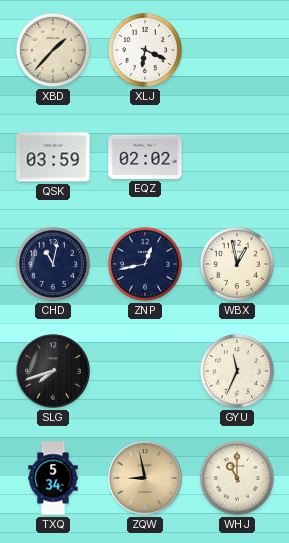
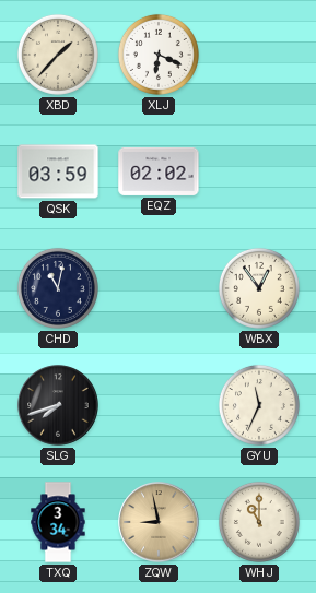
ZNP: 12:43 -> none (145, 264)
WBX: 12:58 -> 12:54 (259, 288)
TXQ: 5:34 -> 3:34 (58, 522)
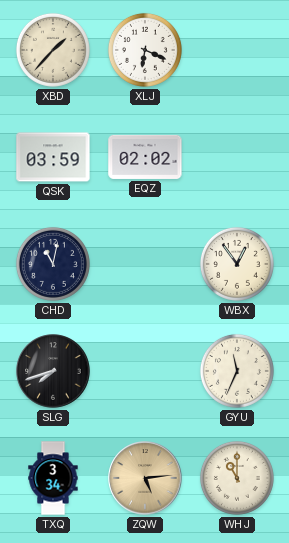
ZQW: 8:58 -> 5:14 (145, 478)
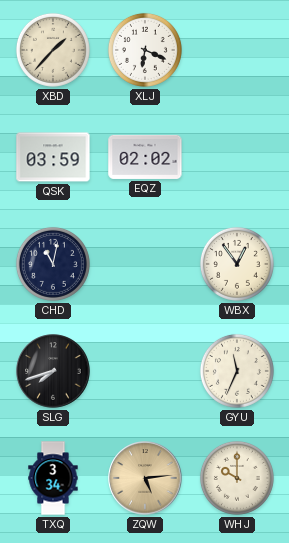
WHJ: 11:00 -> 10:00 (237, 478)
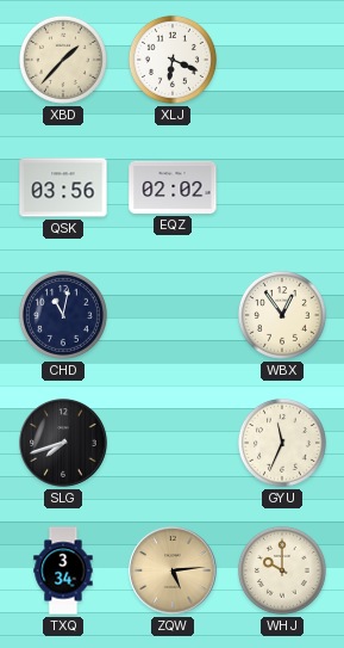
QSK: 03:59 -> 03:56 (63, 187)
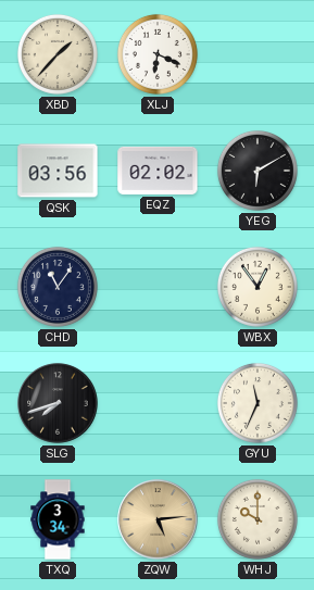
YEG: none -> 6:10 (258, 171)
CHD: 11:02 -> 11:06 (58, 287)
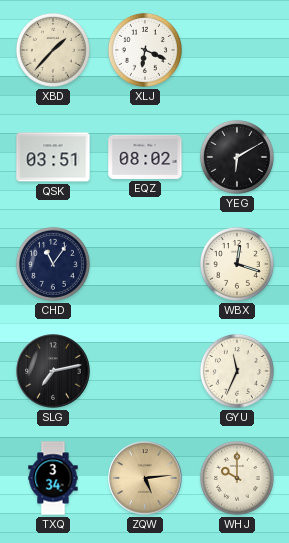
QSK: 03:56 -> 03:51 (53, 157)
EQZ: 02:02 -> 08:02 (145, 157)
WBX: 12:54 -> 12:18 (237, 264)
SLG: 7:42 -> 7:13 (53, 371)
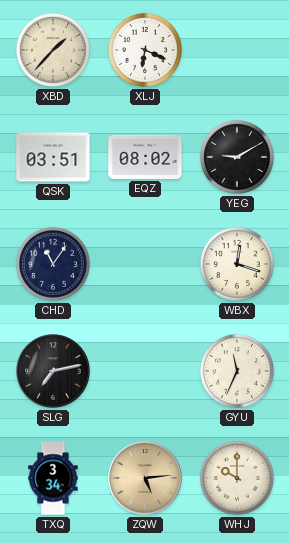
YEG: 6:10 -> 9:10 (237, 157)
